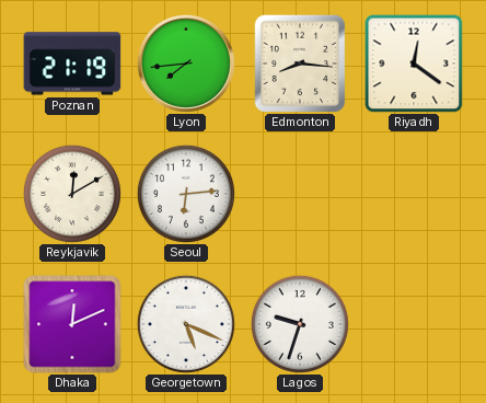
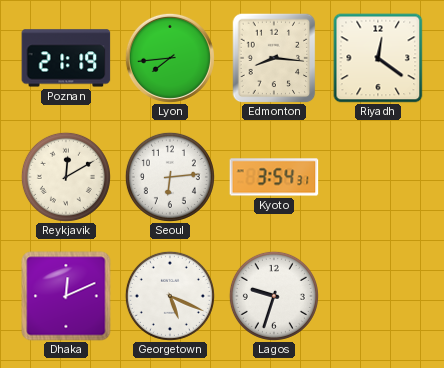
Kyoto: none -> 3:54 (274, 177)
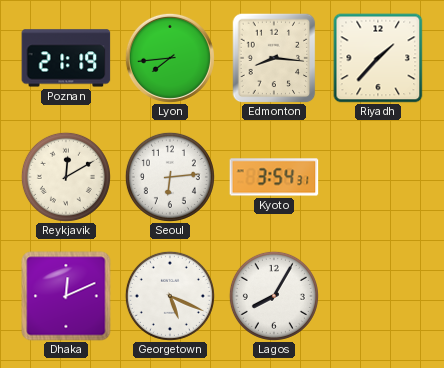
Riyadh: 12:21 -> 1:37 (378, 58)
Lagos: 9:33 -> 8:05 (274, 296)
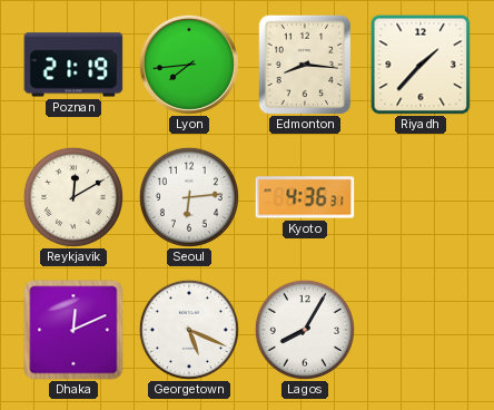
Kyoto: 3:54 -> 4:36 (305, 197)
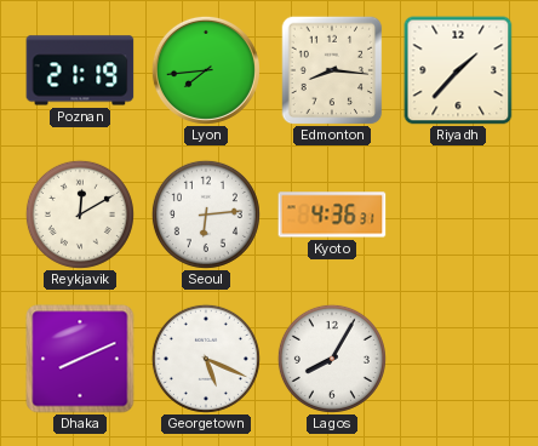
Dhaka: 12:11 -> 8:11 (80, 359)
